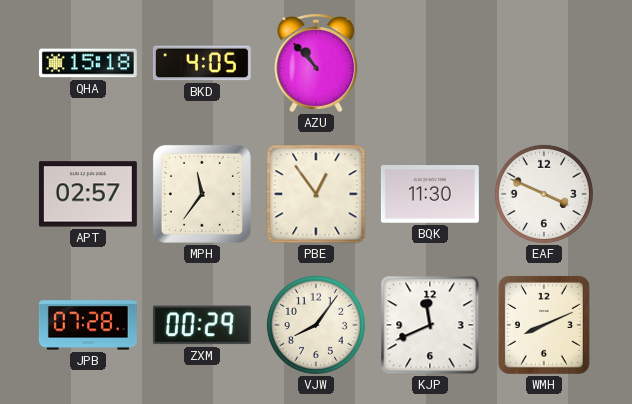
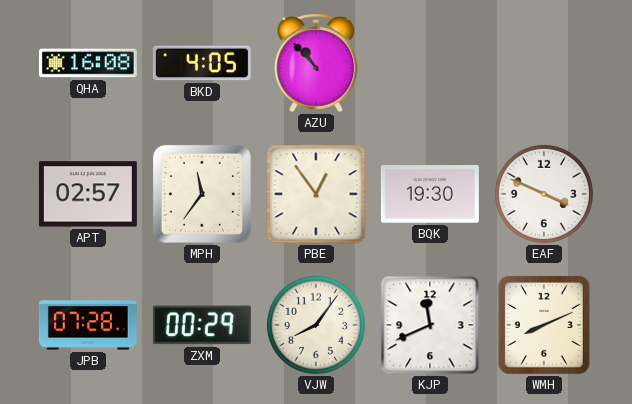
QHA: 15:18 -> 16:08 (88, 63)
BQK: 11:30 -> 19:30 (430, 194)
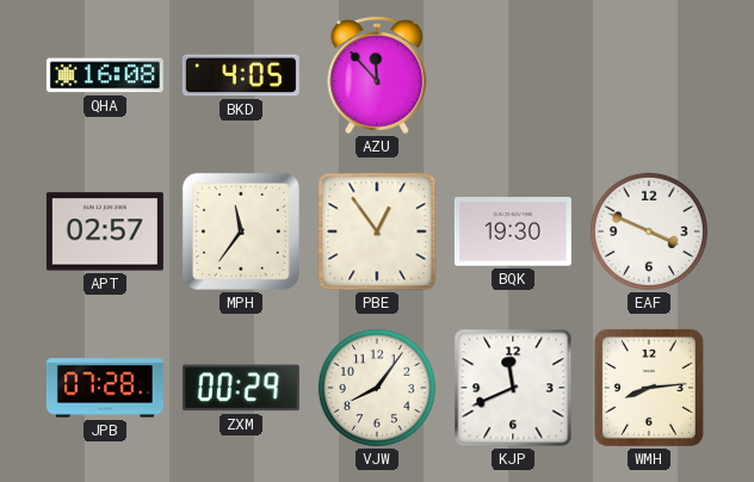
AZU: 10:53 -> 11:53 (377, 75)
WMH: 8:11 -> 8:14 (649, 388)
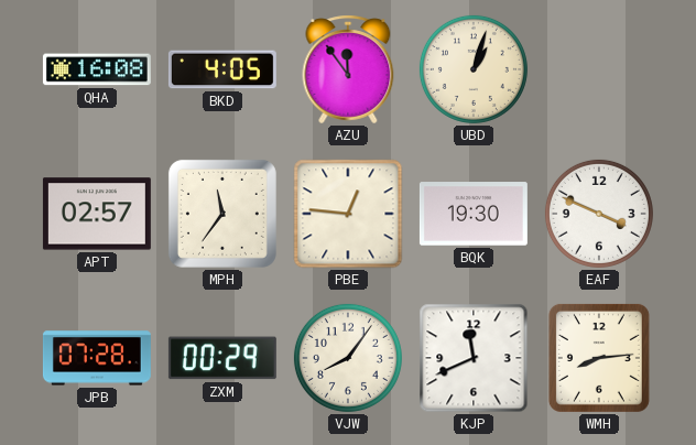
AZU: 11:53 -> 11:54 (348, 69)
UBD: none -> 1:03 (474, 69)
PBE: 12:54 -> 12:46 (348, 214)
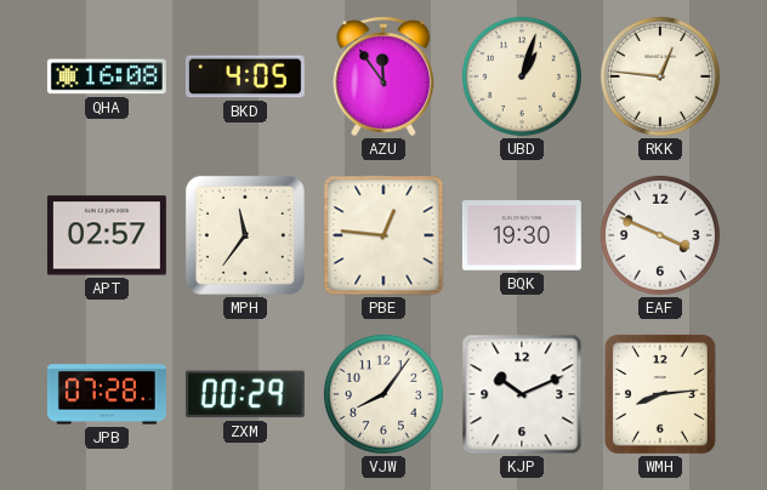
RKK: none -> 12:46 (660, 76)
KJP: 11:41 -> 10:11 (522, 394)
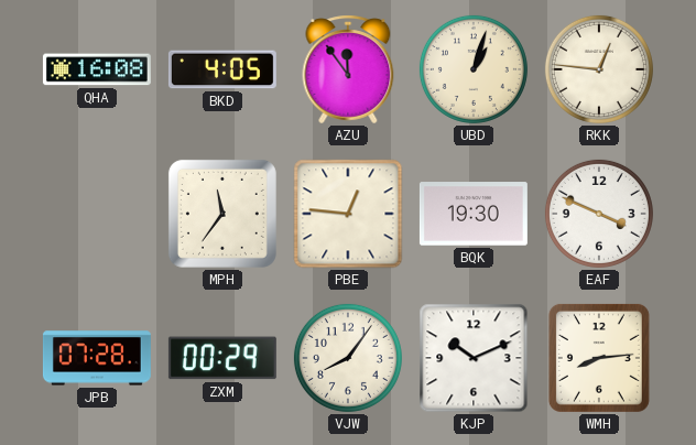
APT: 02:57 -> none (107, 235)
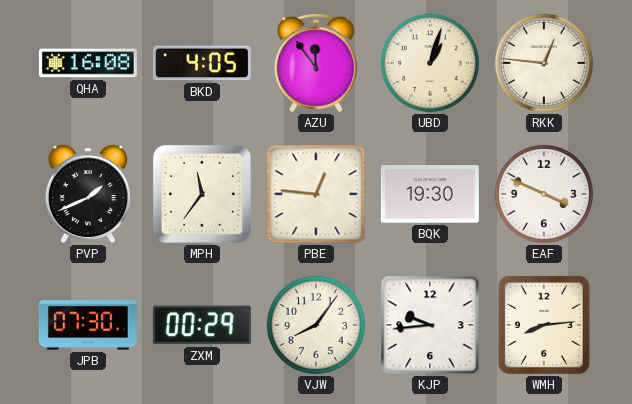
PVP: none -> 1:41 (88, 194)
JPB: 07:28 -> 07:30 (88, 325)
KJP: 10:11 -> 9:44 (430, 325)
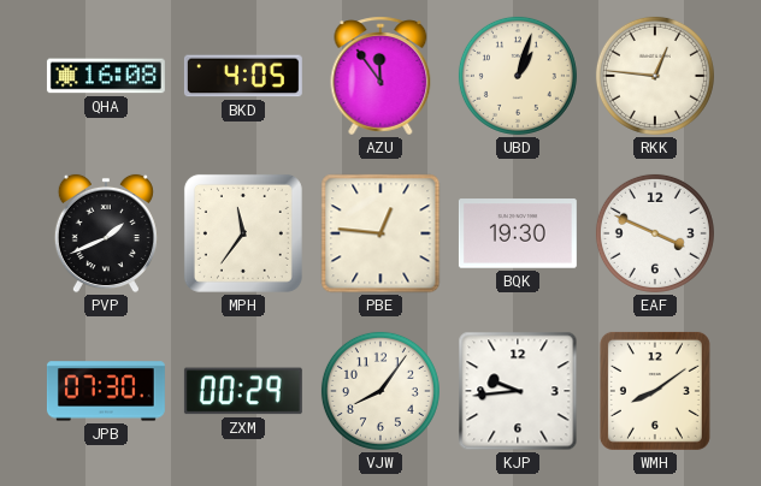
WMH: 8:14 -> 8:09 (655, 391)
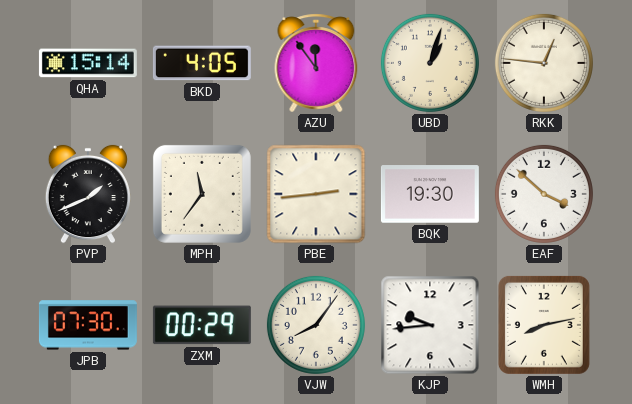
QHA: 16:08 -> 15:14 (88, 63)
PBE: 12:46 -> 2:44 (316, 194)
EAF: 3:49 -> 3:52 (544, 194)
WMH: 8:09 -> 8:13 (544, 325)
